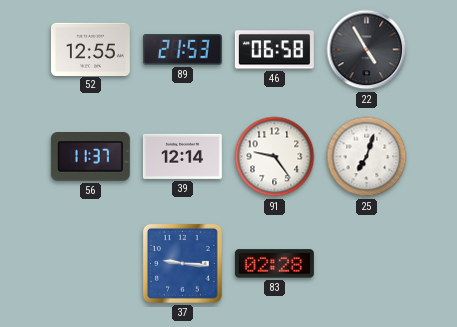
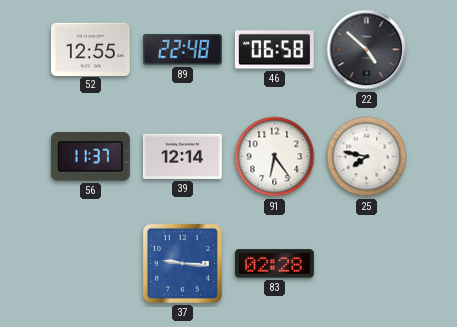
89: 21:53 -> 22:48 (182, 50)
22: 4:55 -> 4:52 (367, 50)
91: 9:24 -> 6:24 (275, 157)
25: 7:03 -> 7:47 (367, 157)
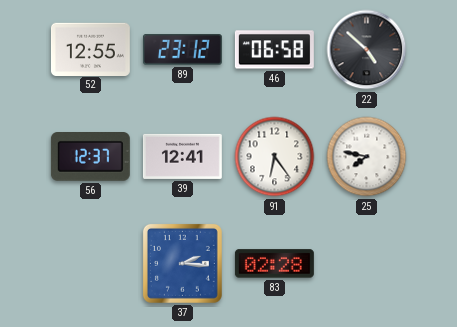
89: 22:48 -> 23:12 (182, 50)
56: 11:37 -> 12:37 (90, 157)
39: 12:14 -> 12:41 (182, 156)
37: 9:16 -> 2:16 (182, 263)
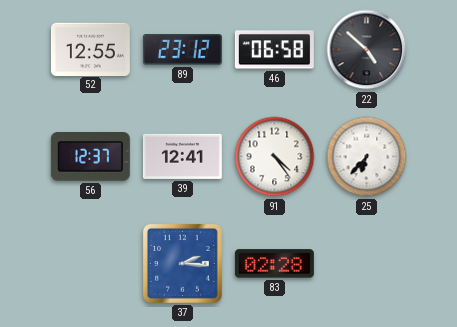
91: 6:24 -> 4:24 (275, 157)
25: 7:47 -> 6:37 (367, 157)
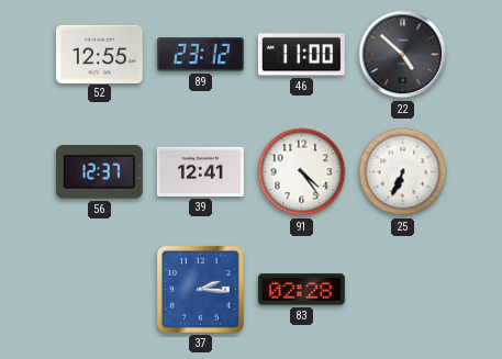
46: 06:58 -> 11:00 (301, 55)
25: 6:37 -> 6:34 (403, 172)
